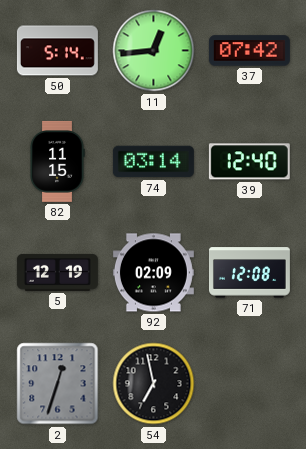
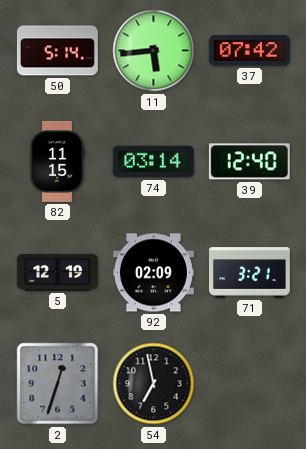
11: 12:44 -> 5:44 (154, 51)
71: 12:08 -> 3:21 (249, 273)
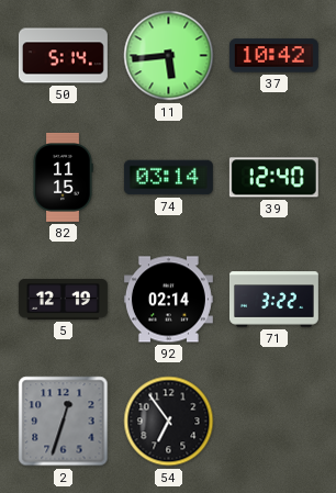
37: 07:42 -> 10:42 (273, 56)
92: 02:09 -> 02:14 (168, 300)
71: 3:21 -> 3:22 (273, 300)
54: 6:58 -> 6:54 (169, 422)
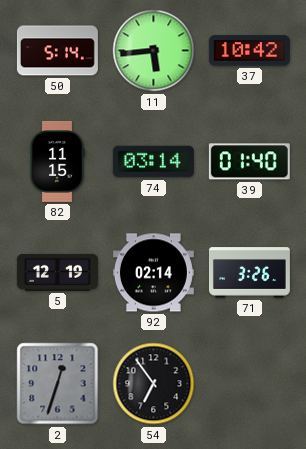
39: 12:40 -> 01:40 (249, 162)
71: 3:22 -> 3:26 (249, 273)
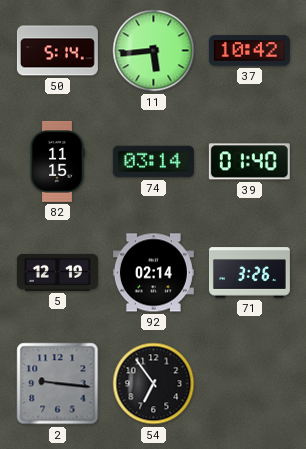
2: 12:33 -> 9:16 (58, 384)
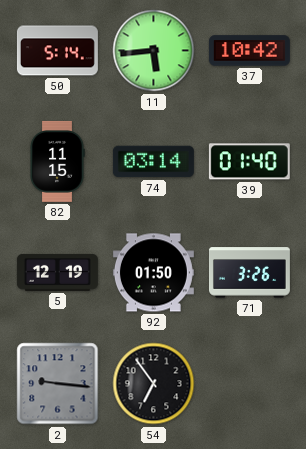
92: 02:14 -> 01:50 (153, 273)
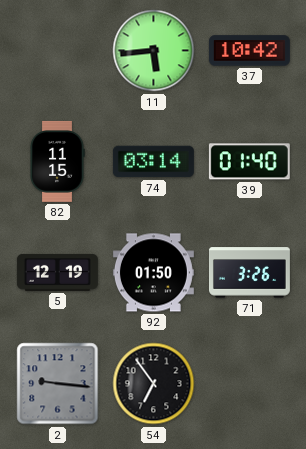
50: 5:14 -> none (57, 51)
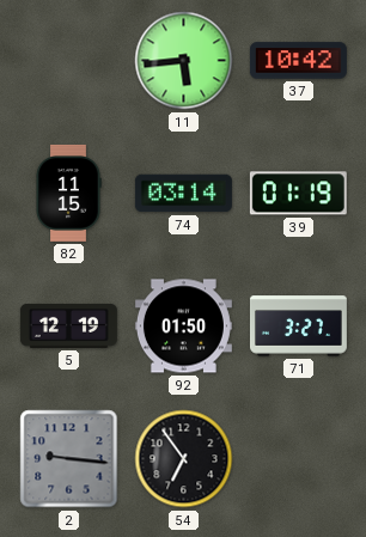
39: 01:40 -> 01:19 (298, 194)
71: 3:26 -> 3:27 (298, 327)
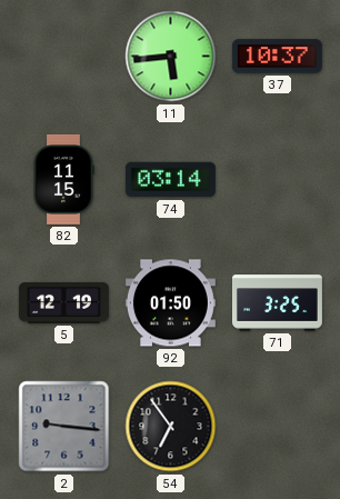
37: 10:42 -> 10:37 (277, 57)
39: 01:19 -> none (298, 194)
71: 3:27 -> 3:25 (277, 303)
